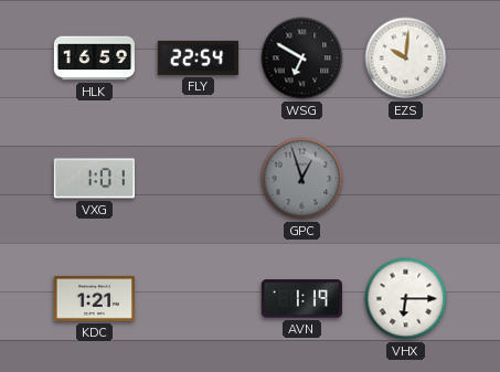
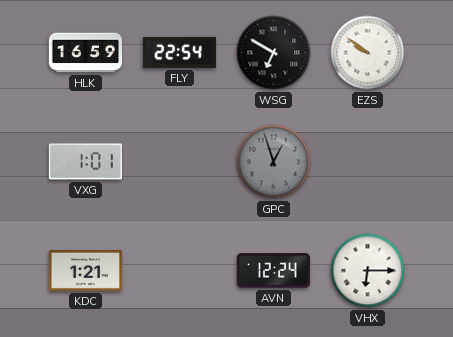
EZS: 10:01 -> 9:51 (368, 53)
AVN: 1:19 -> 12:24 (273, 271)
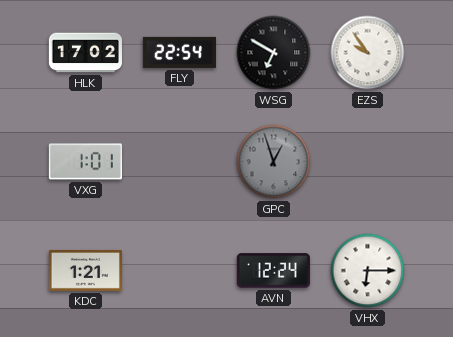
HLK: 16:59 -> 17:02 (85, 53)
EZS: 9:51 -> 9:54 (368, 53)
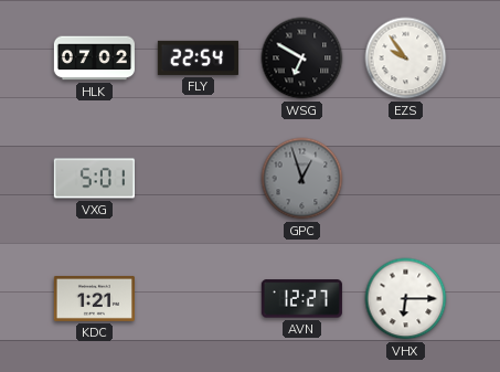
HLK: 17:02 -> 07:02 (94, 59)
VXG: 1:01 -> 5:01 (94, 179)
AVN: 12:24 -> 12:27 (301, 299)
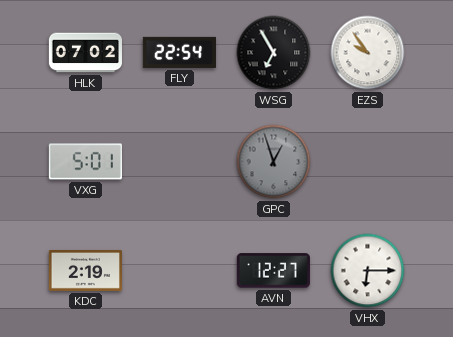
WSG: 6:50 -> 6:55 (274, 53)
KDC: 1:21 -> 2:19 (85, 270)
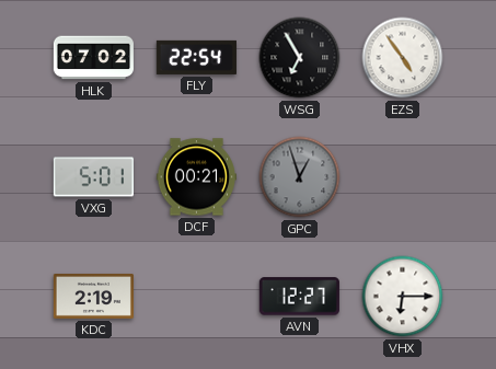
EZS: 9:54 -> 4:54 (403, 58)
DCF: none -> 00:21 (196, 177)
